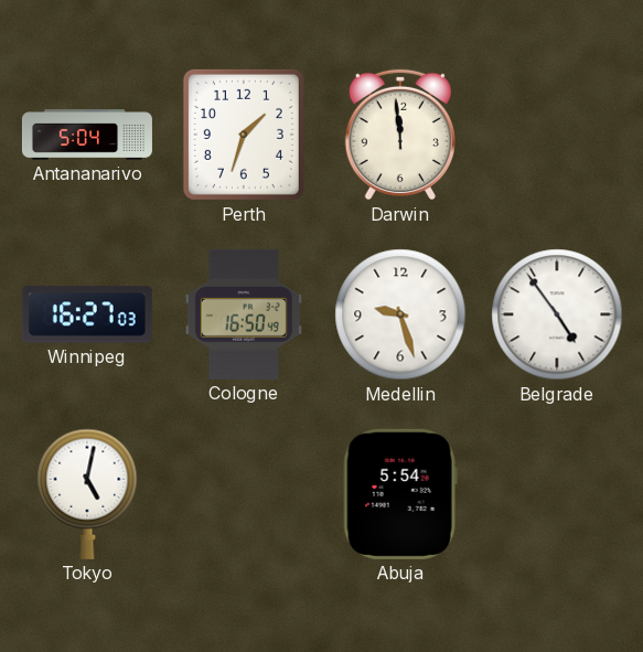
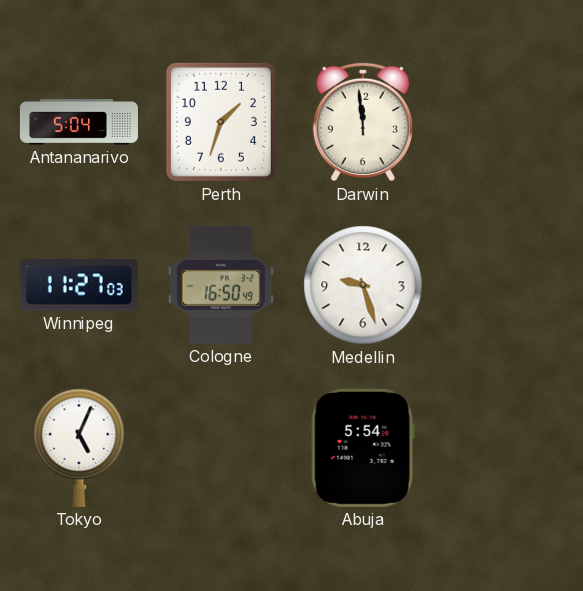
Winnipeg: 16:27 -> 11:27 (79, 285)
Belgrade: 4:54 -> none (557, 314)
Tokyo: 5:02 -> 5:04 (79, 448)
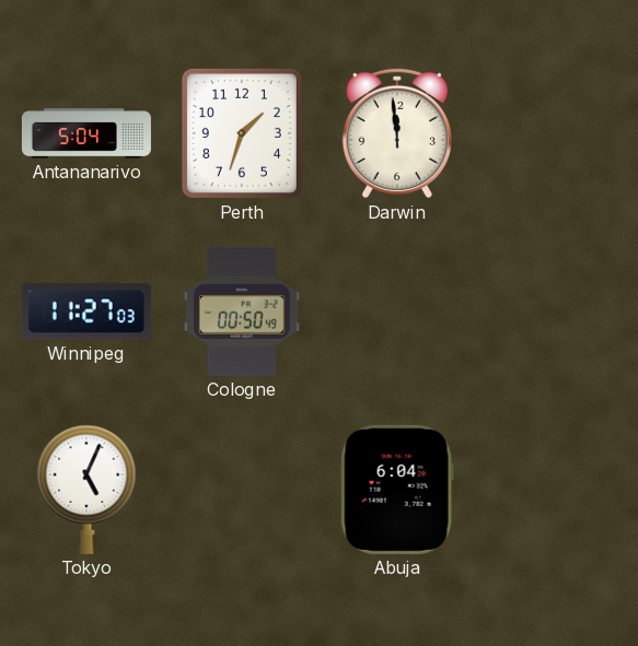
Cologne: 16:50 -> 00:50 (242, 312)
Medellin: 9:27 -> none (363, 285)
Abuja: 5:54 -> 6:04 (397, 490)
